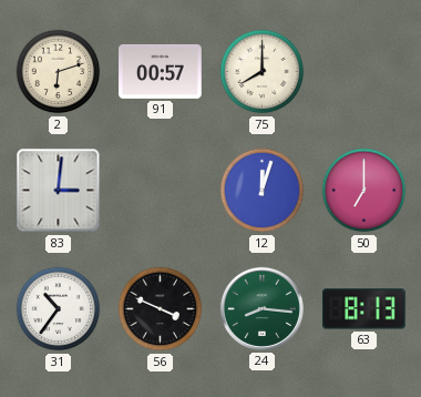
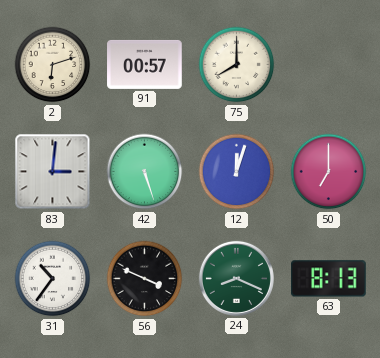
42: none -> 5:27 (145, 172)
24: 8:16 -> 8:19 (236, 278)
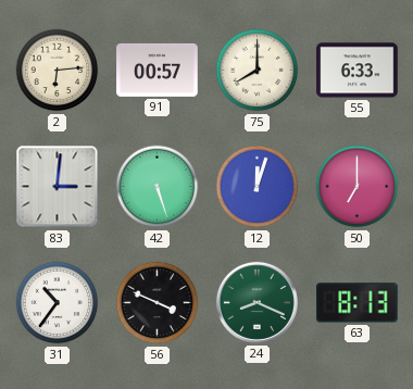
2: 6:12 -> 6:14 (58, 71)
55: none -> 6:33 (358, 71)
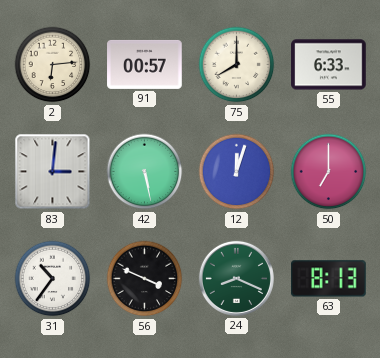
42: 5:27 -> 5:28 (145, 172)
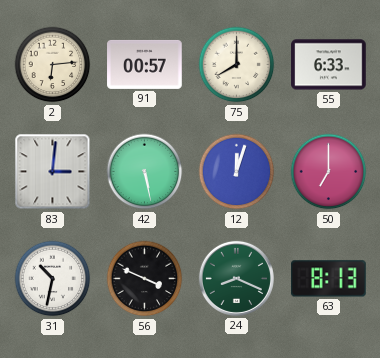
31: 10:36 -> 10:32 (53, 279)
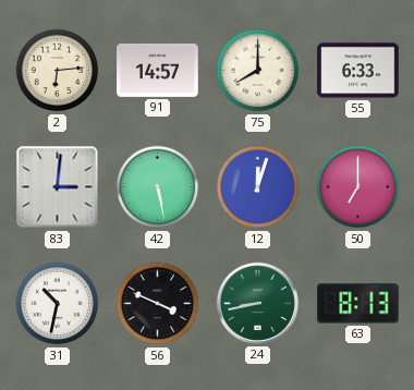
91: 00:57 -> 14:57 (158, 70)
24: 8:19 -> 8:43 (257, 303)
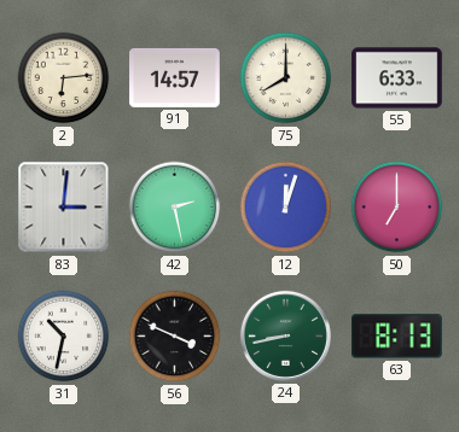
42: 5:28 -> 2:28 (175, 208)
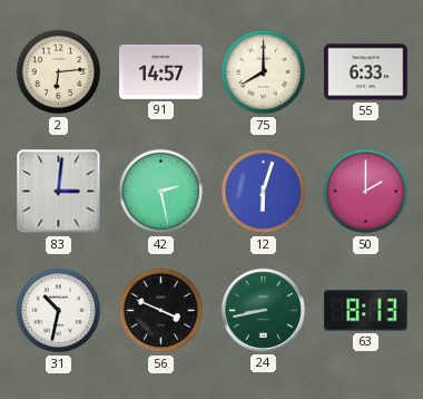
12: 12:03 -> 6:03 (264, 192)
50: 7:00 -> 2:00 (366, 192)
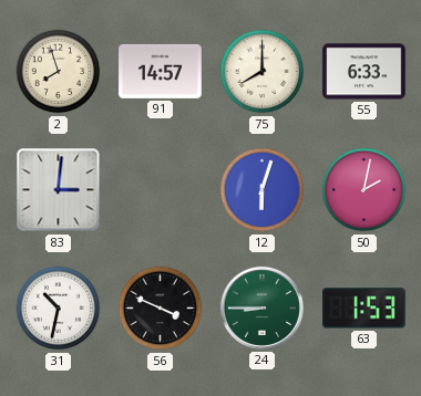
2: 6:14 -> 7:57 (59, 72)
42: 2:28 -> none (161, 192)
50: 2:00 -> 2:02 (364, 190)
24: 8:43 -> 8:45 (261, 308)
63: 8:13 -> 1:53 (364, 309)
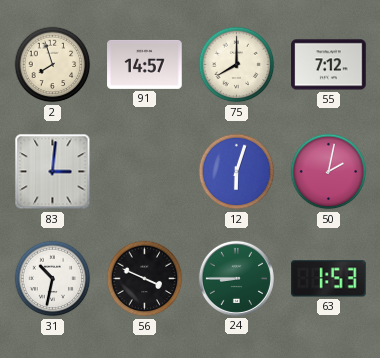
55: 6:33 -> 7:12 (329, 65)
